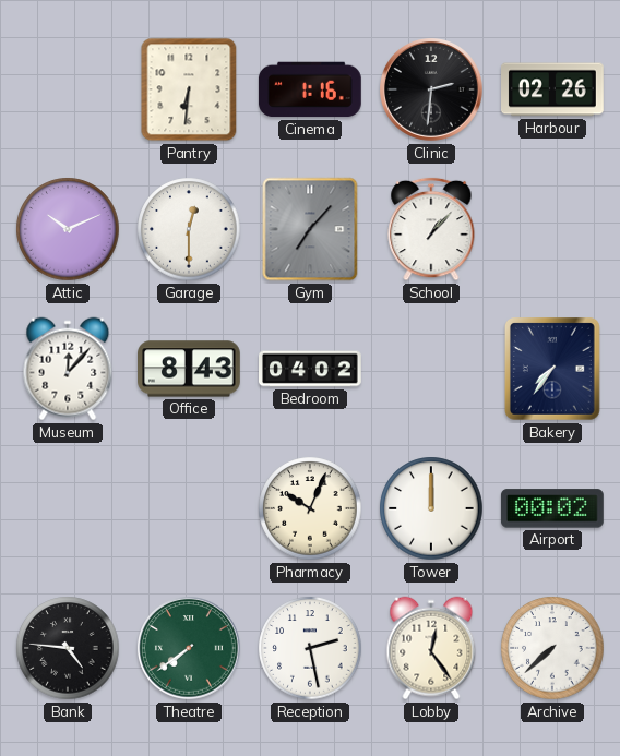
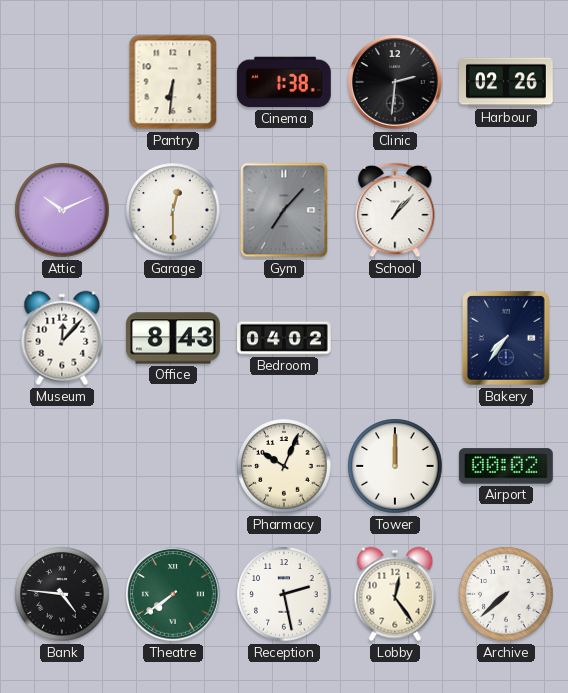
Cinema: 1:16 -> 1:38 (284, 82)
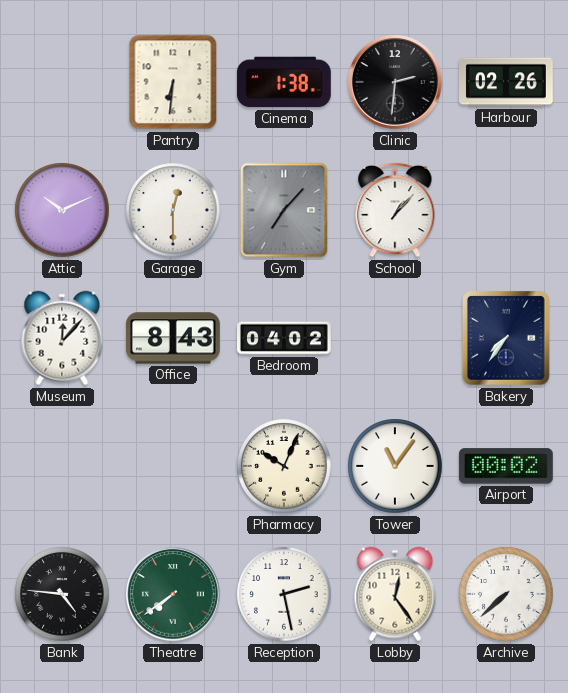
Tower: 12:00 -> 11:06 (395, 466)
